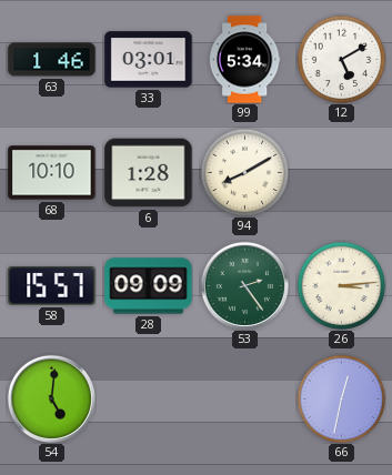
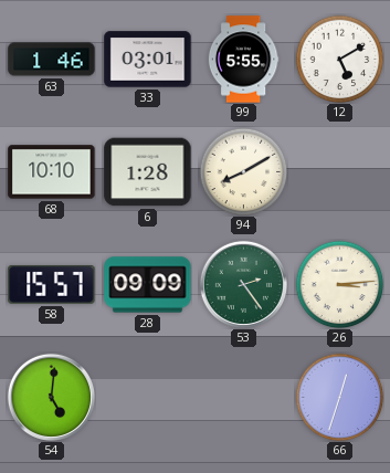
99: 5:34 -> 5:55 (243, 60)
66: 12:32 -> 12:33 (339, 397)
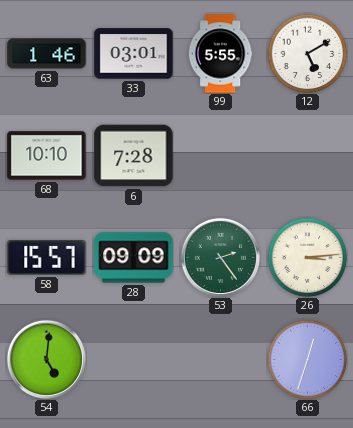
6: 1:28 -> 7:28 (134, 156)
94: 8:10 -> none (243, 171)
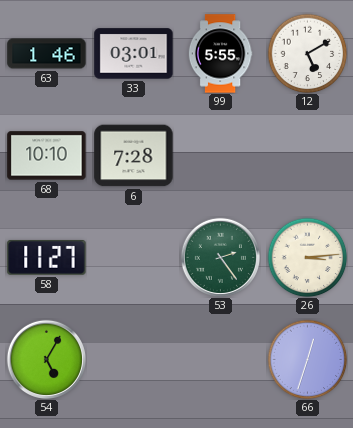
58: 15:57 -> 11:27 (47, 257)
28: 09:09 -> none (134, 258)
54: 5:01 -> 5:05 (46, 359)
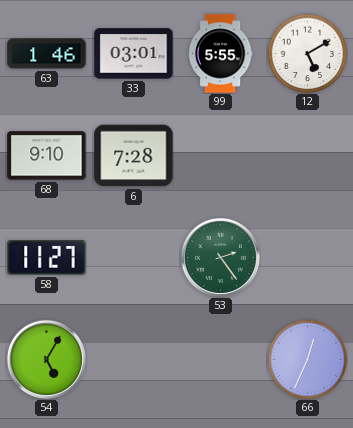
68: 10:10 -> 9:10 (47, 156)
26: 3:14 -> none (307, 257)
66: 12:33 -> 12:34 (307, 359)
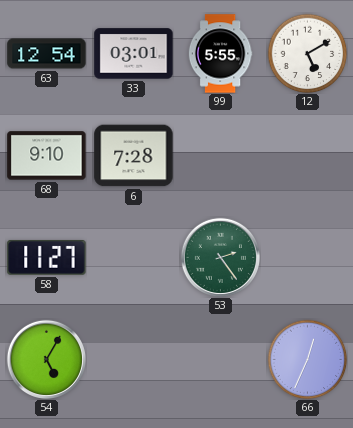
63: 1:46 -> 12:54 (47, 54)
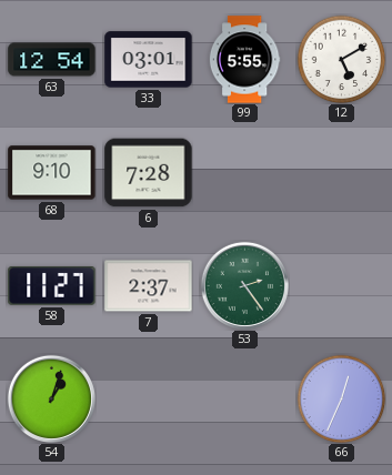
7: none -> 2:37 (149, 286)
54: 5:05 -> 1:03 (51, 398)
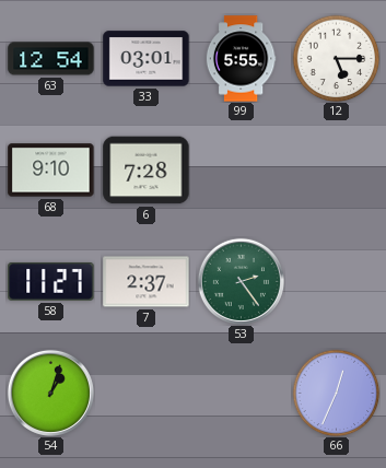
12: 5:10 -> 5:15 (336, 58)
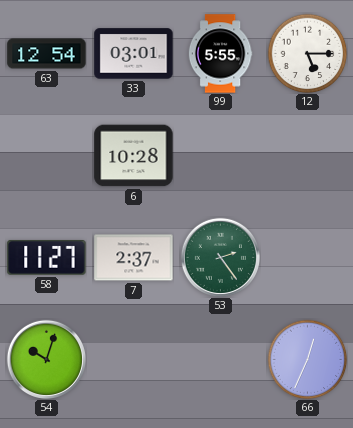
68: 9:10 -> none (51, 171)
6: 7:28 -> 10:28 (134, 156)
54: 1:03 -> 10:03 (46, 359)
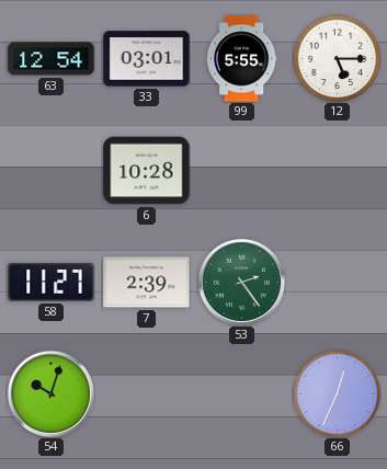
7: 2:37 -> 2:39 (147, 283)
